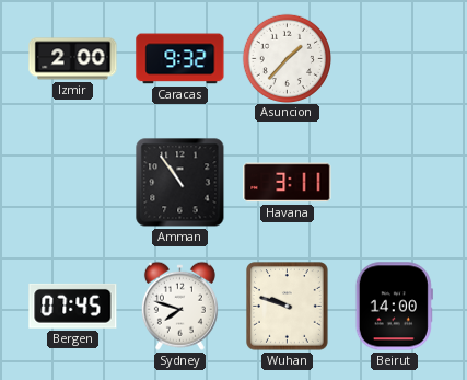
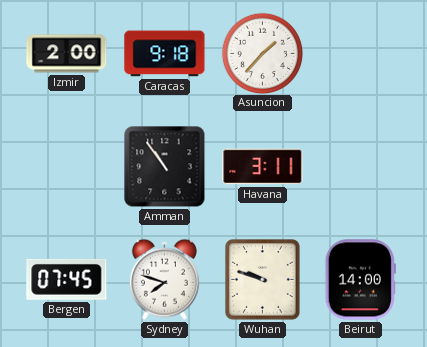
Caracas: 9:32 -> 9:18 (165, 54)
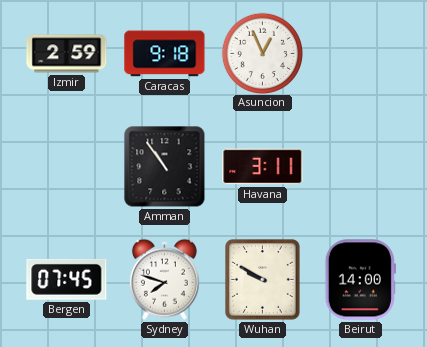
Izmir: 2:00 -> 2:59 (67, 54)
Asuncion: 1:37 -> 12:56 (262, 53)
Wuhan: 9:48 -> 9:50 (263, 280)
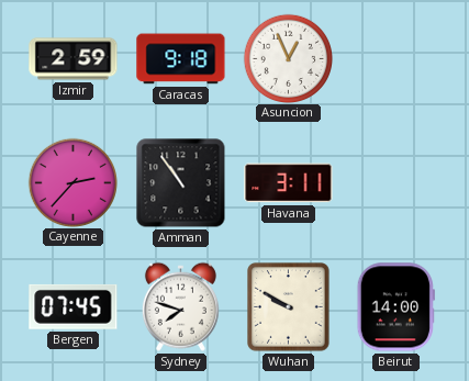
Cayenne: none -> 2:37 (72, 182)
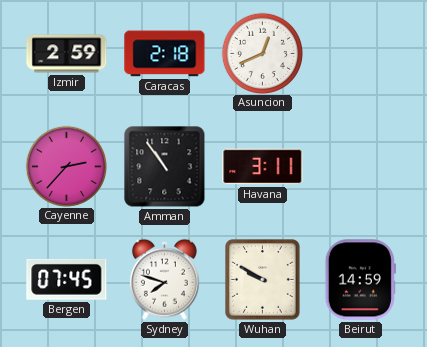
Caracas: 9:18 -> 2:18 (165, 54)
Asuncion: 12:56 -> 12:41 (262, 53)
Beirut: 14:00 -> 14:59 (360, 280)
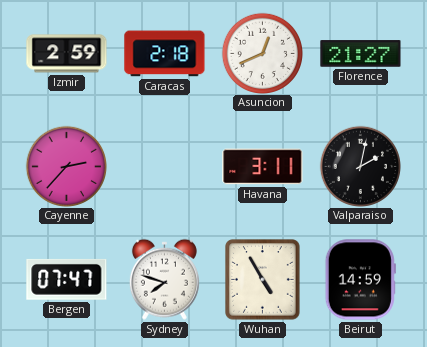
Florence: none -> 21:27 (361, 54)
Amman: 10:54 -> none (165, 167)
Valparaiso: none -> 2:02 (360, 166)
Bergen: 07:45 -> 07:47 (67, 279)
Wuhan: 9:50 -> 4:55 (263, 280)
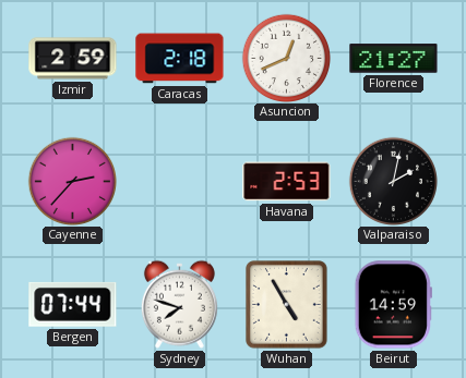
Havana: 3:11 -> 2:53 (287, 182)
Bergen: 07:47 -> 07:44 (73, 304)
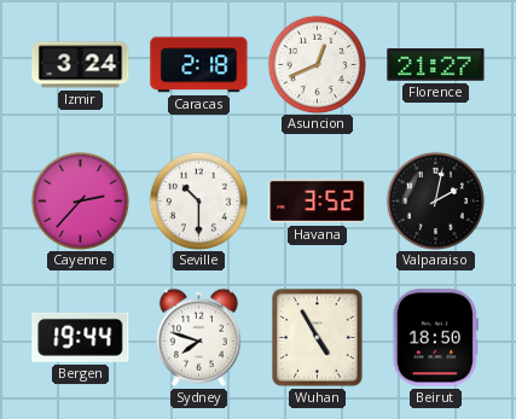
Izmir: 2:59 -> 3:24 (81, 65)
Seville: none -> 10:30 (198, 200)
Havana: 2:53 -> 3:52 (318, 202)
Bergen: 07:44 -> 19:44 (81, 337)
Beirut: 14:59 -> 18:50 (435, 338)
